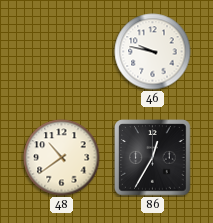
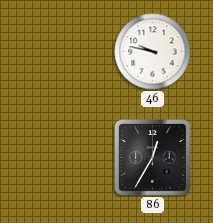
48: 10:39 -> none (62, 158)
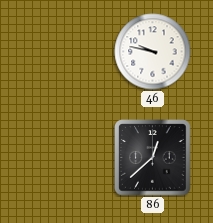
86: 12:35 -> 12:38 (153, 158)
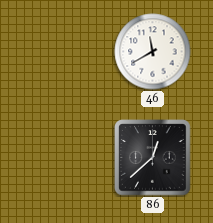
46: 9:47 -> 11:40 (153, 52)
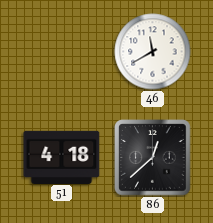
51: none -> 4:18 (62, 157)
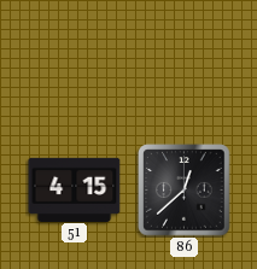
46: 11:40 -> none (153, 52)
51: 4:18 -> 4:15 (75, 189)
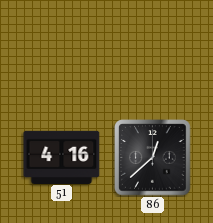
51: 4:15 -> 4:16 (62, 157)
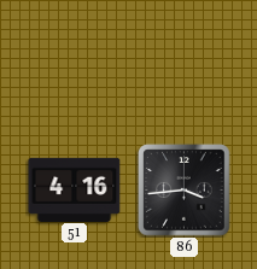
86: 12:38 -> 3:44 (185, 191)
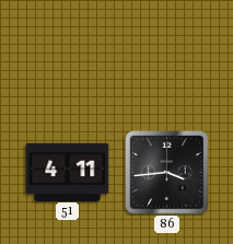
51: 4:16 -> 4:11 (68, 172)
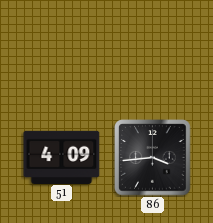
51: 4:11 -> 4:09 (62, 157)
